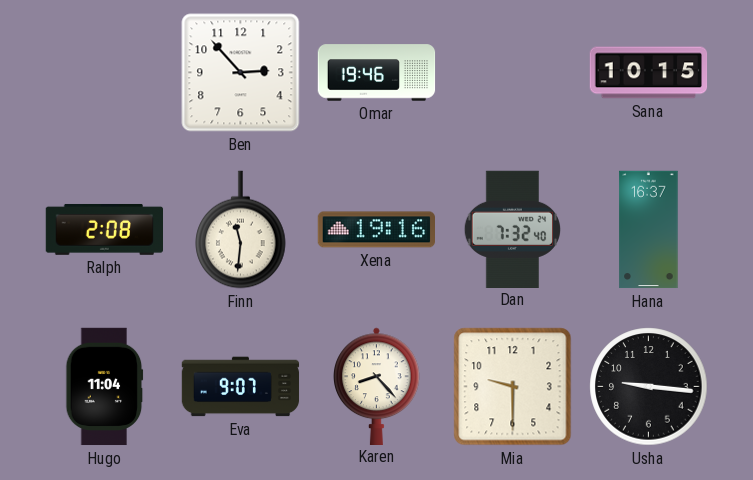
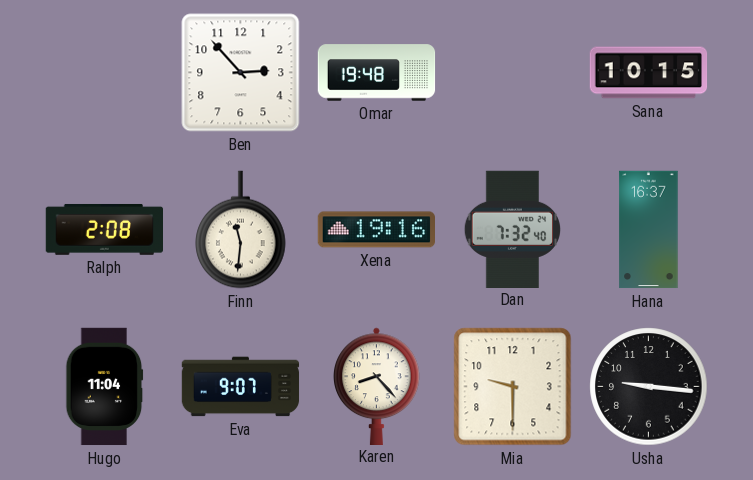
Omar: 19:46 -> 19:48 (377, 73)
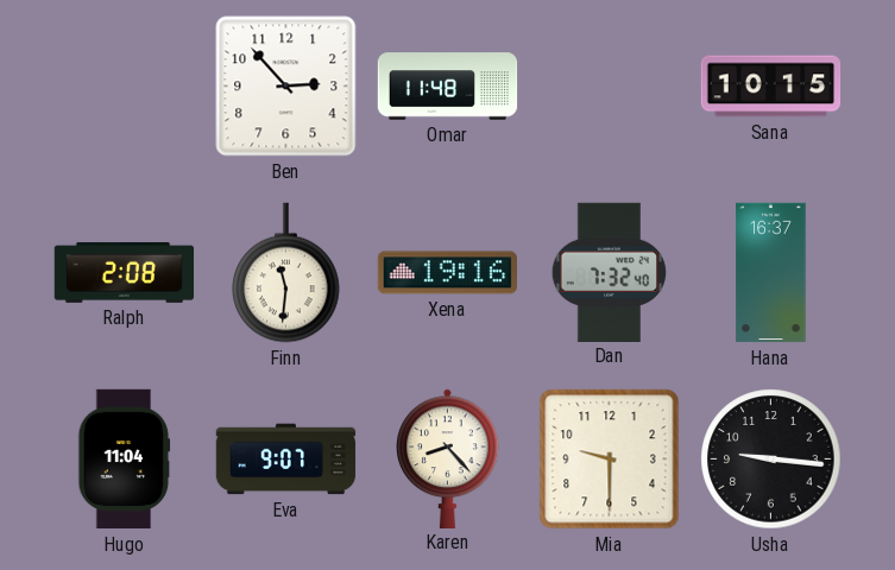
Omar: 19:48 -> 11:48 (448, 87)
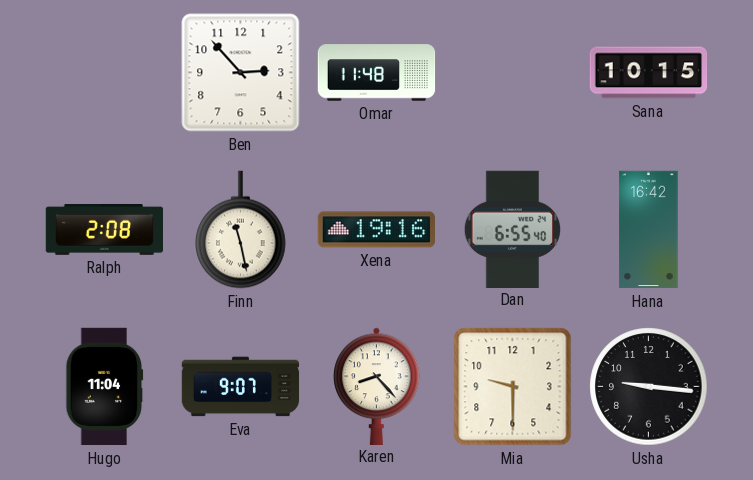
Finn: 11:31 -> 11:28 (241, 230)
Dan: 7:32 -> 6:55 (512, 229)
Hana: 16:37 -> 16:42 (649, 230)
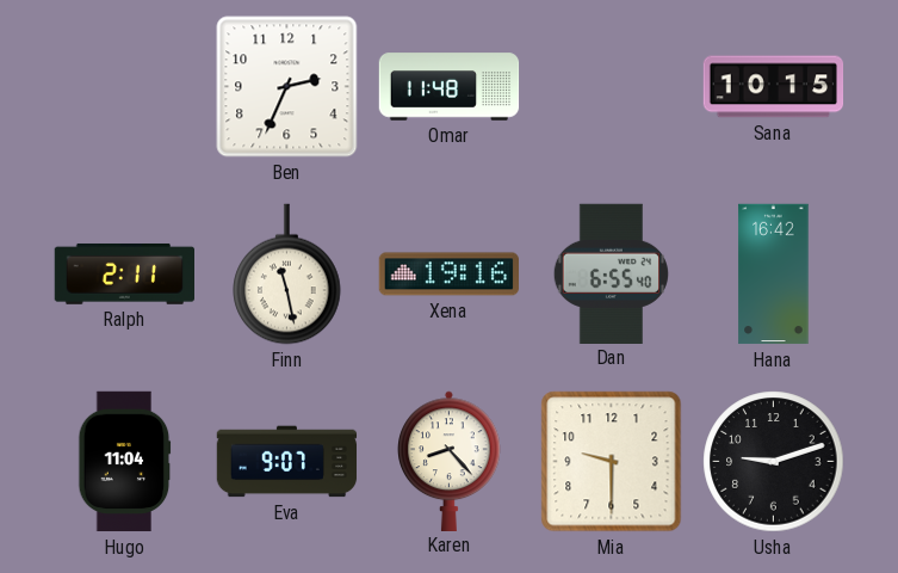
Ben: 2:53 -> 2:34 (287, 87)
Ralph: 2:08 -> 2:11 (124, 273)
Usha: 9:16 -> 9:12 (774, 462)
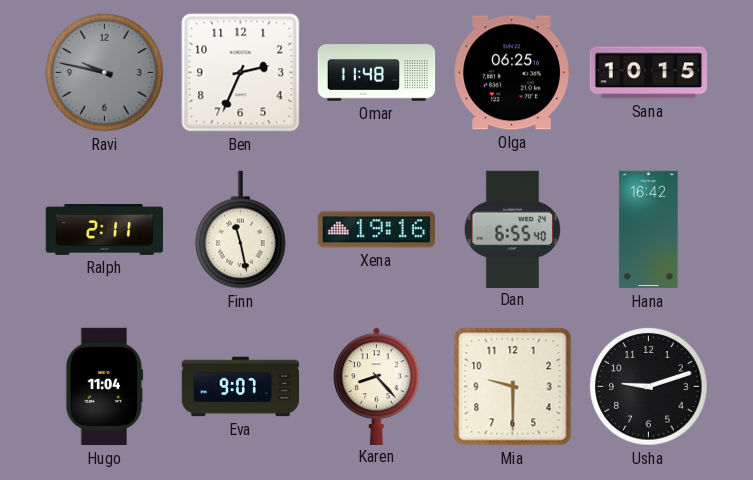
Ravi: none -> 9:47 (105, 73)
Olga: none -> 06:25 (512, 73)
